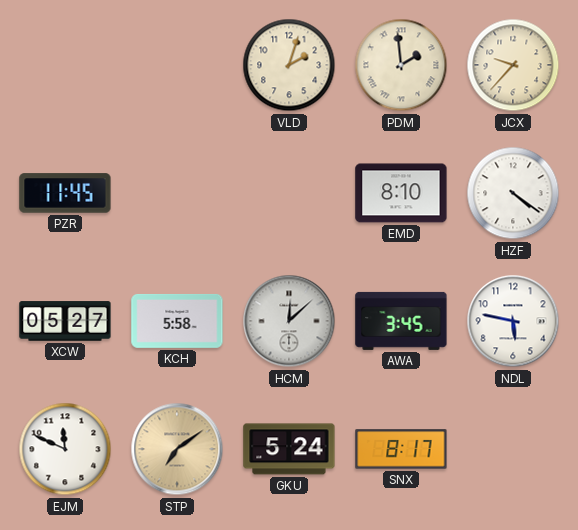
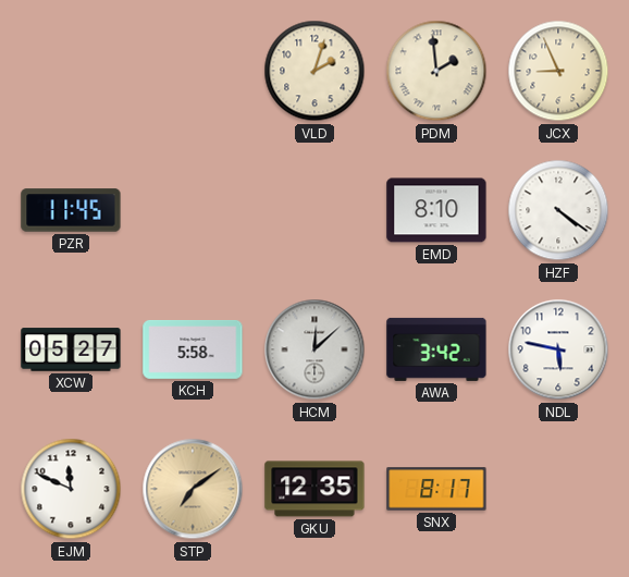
JCX: 9:37 -> 8:56 (558, 71)
AWA: 3:45 -> 3:42 (436, 349)
GKU: 5:24 -> 12:35 (314, 489)
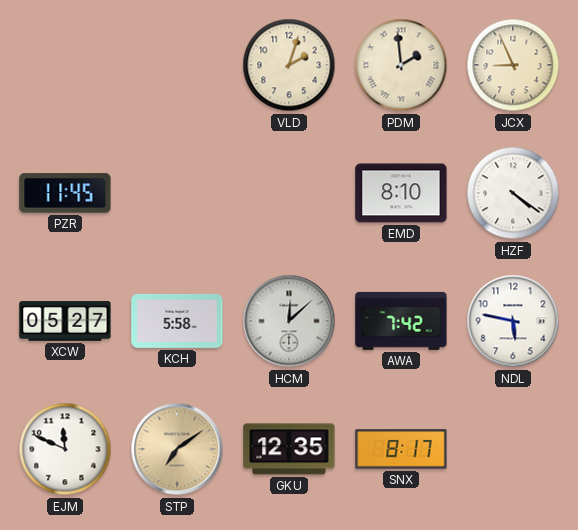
AWA: 3:42 -> 7:42 (401, 321)
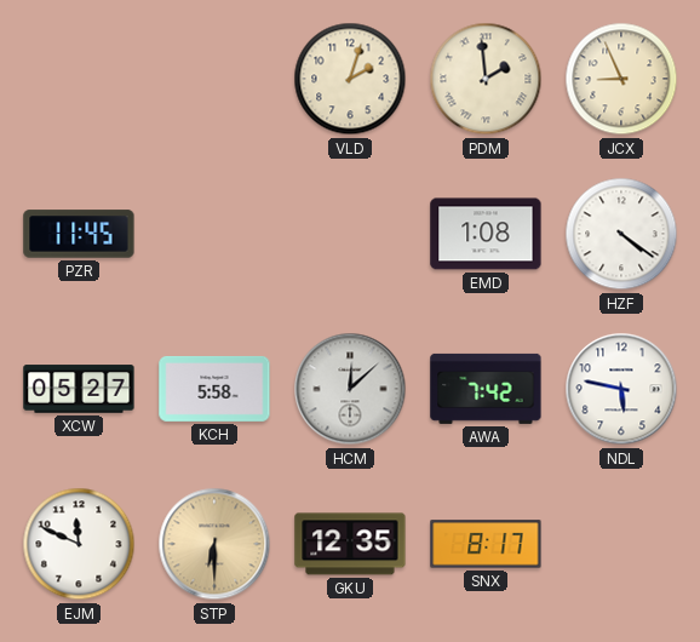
EMD: 8:10 -> 1:08 (486, 234)
STP: 7:09 -> 6:30 (214, 544)
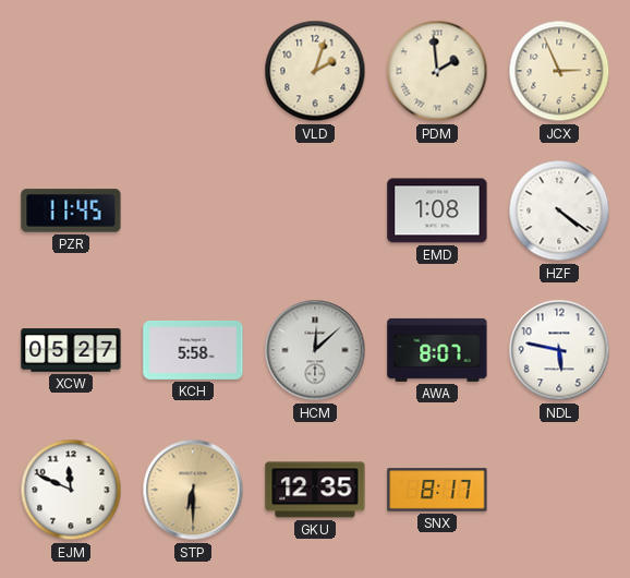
JCX: 8:56 -> 2:56 (559, 71)
AWA: 7:42 -> 8:07 (437, 350)
